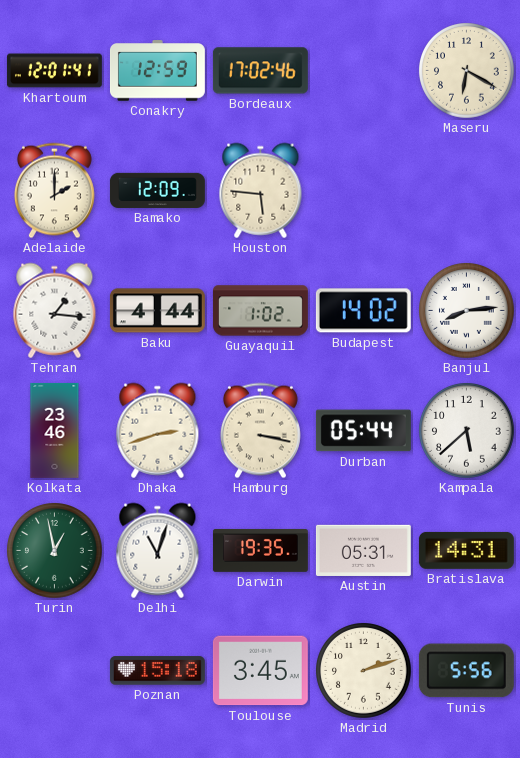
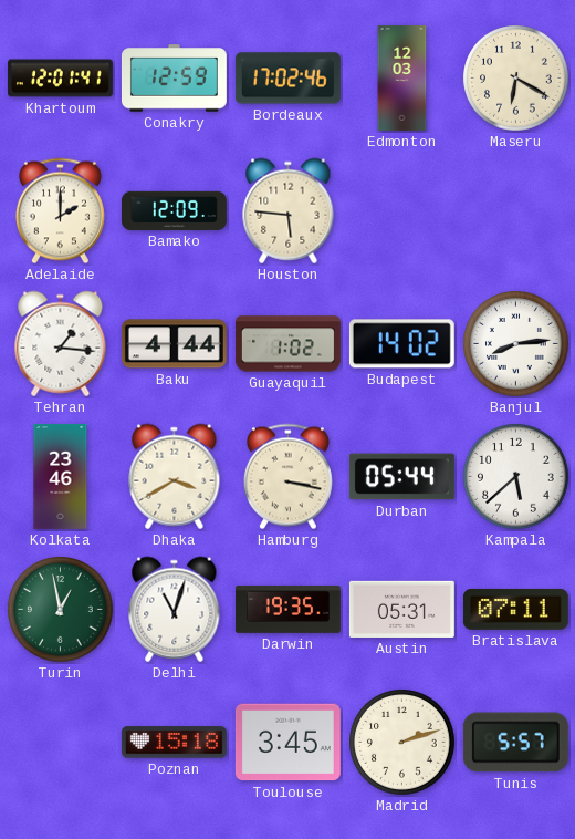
Edmonton: none -> 12:03 (402, 79)
Dhaka: 2:42 -> 3:40 (175, 477)
Bratislava: 14:31 -> 07:11 (515, 609)
Tunis: 5:56 -> 5:57 (515, 743)
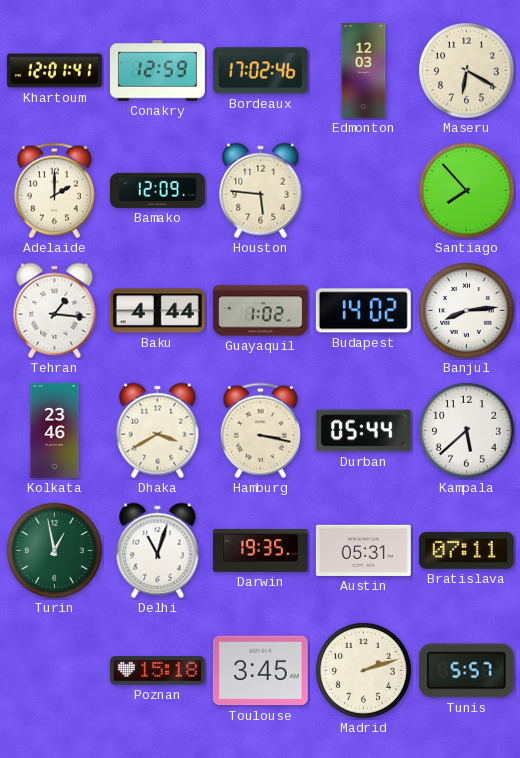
Santiago: none -> 7:53 (467, 191)
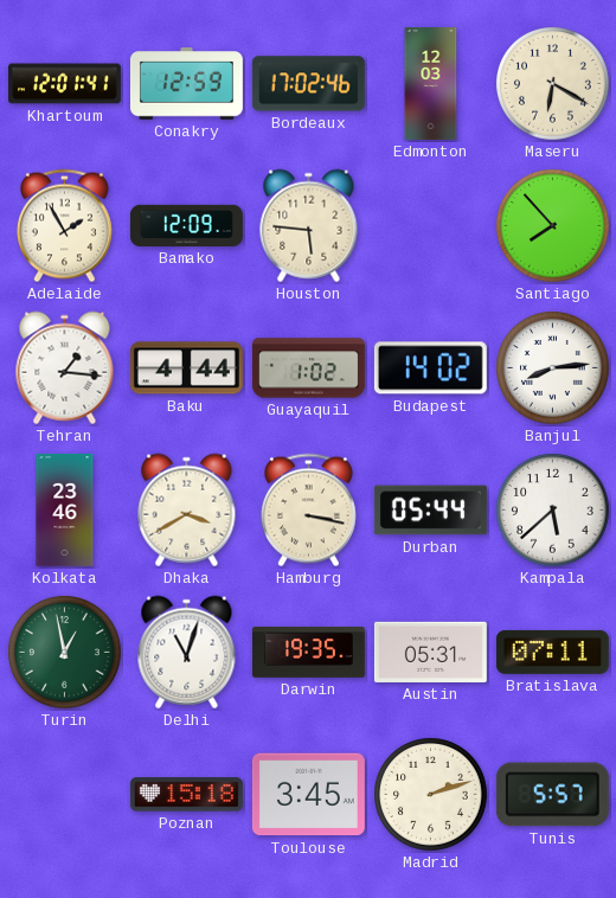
Adelaide: 2:00 -> 1:55 (64, 226)
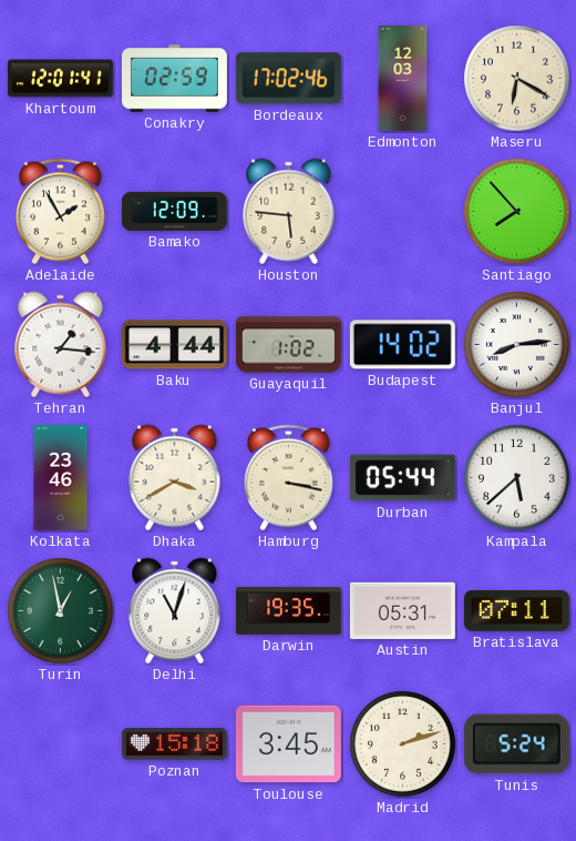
Conakry: 12:59 -> 02:59 (174, 79)
Tunis: 5:57 -> 5:24 (516, 744)
